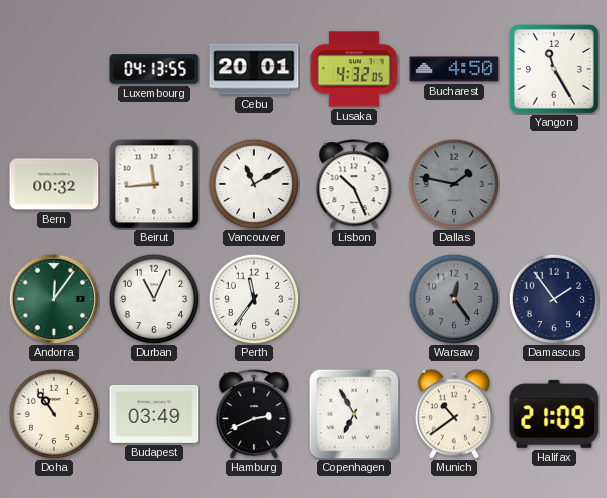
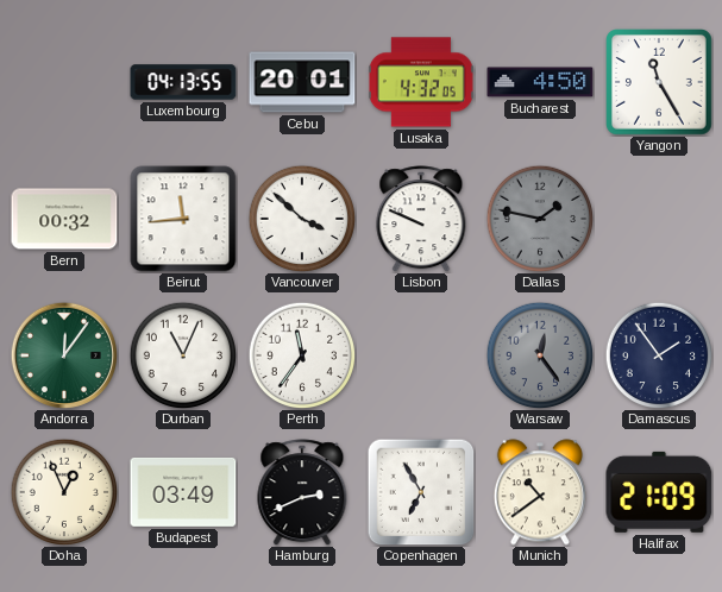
Vancouver: 11:10 -> 3:52 (302, 219)
Lisbon: 10:26 -> 9:49 (421, 219)
Doha: 10:54 -> 12:56 (64, 492)
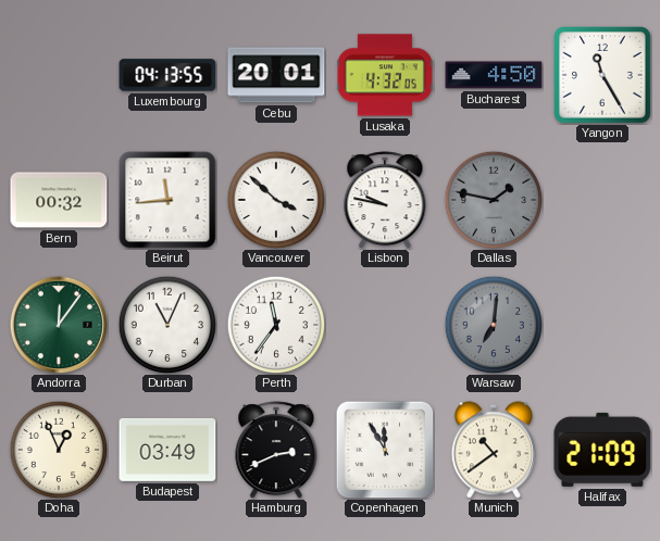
Lisbon: 9:49 -> 9:47 (385, 200)
Warsaw: 12:24 -> 7:01 (494, 325)
Damascus: 1:54 -> none (659, 355)
Copenhagen: 6:55 -> 11:55 (385, 450)
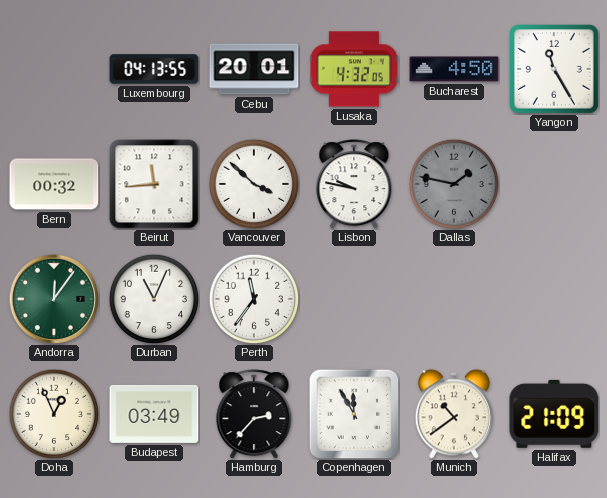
Warsaw: 7:01 -> none (494, 325)
Hamburg: 2:41 -> 2:37 (254, 414)
